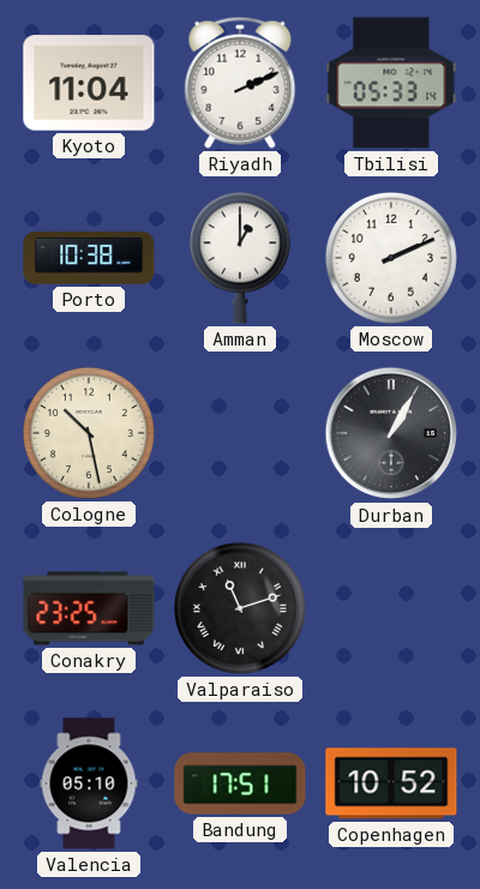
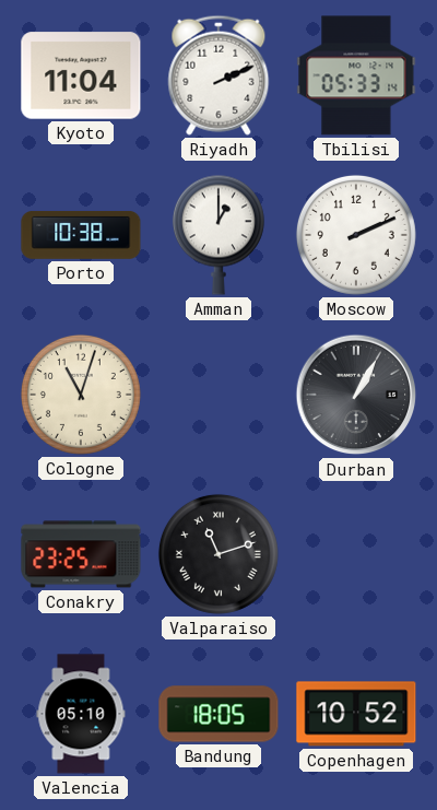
Cologne: 10:28 -> 11:03 (81, 395)
Bandung: 17:51 -> 18:05 (218, 714)
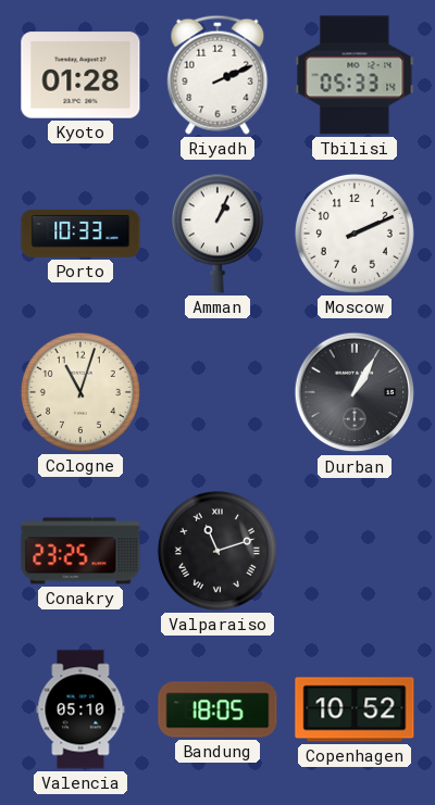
Kyoto: 11:04 -> 01:28 (80, 75)
Porto: 10:38 -> 10:33 (80, 234)
Amman: 1:00 -> 1:04 (217, 234)
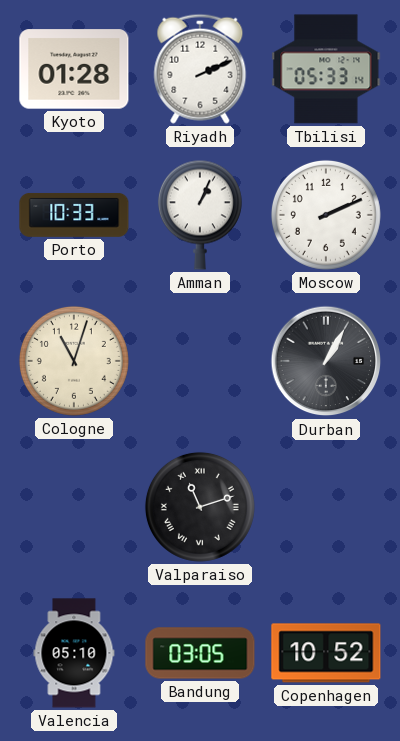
Conakry: 23:25 -> none (80, 551)
Bandung: 18:05 -> 03:05 (200, 653)
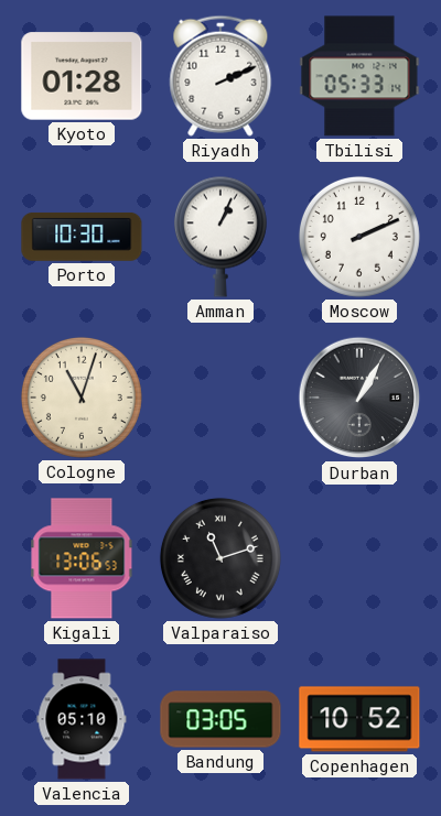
Porto: 10:33 -> 10:30 (82, 237)
Kigali: none -> 13:06 (82, 558)
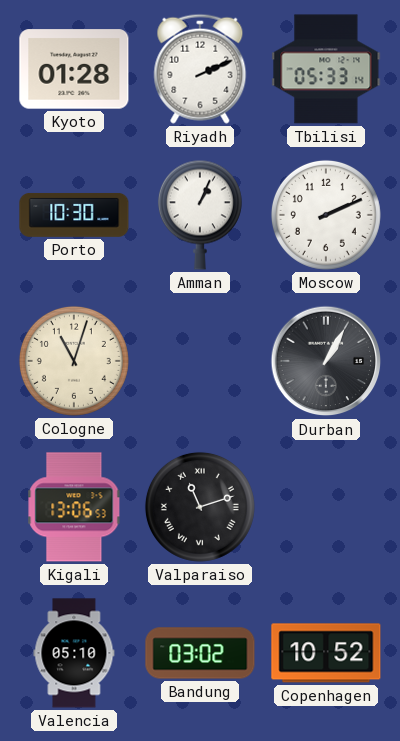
Bandung: 03:05 -> 03:02 (200, 653)
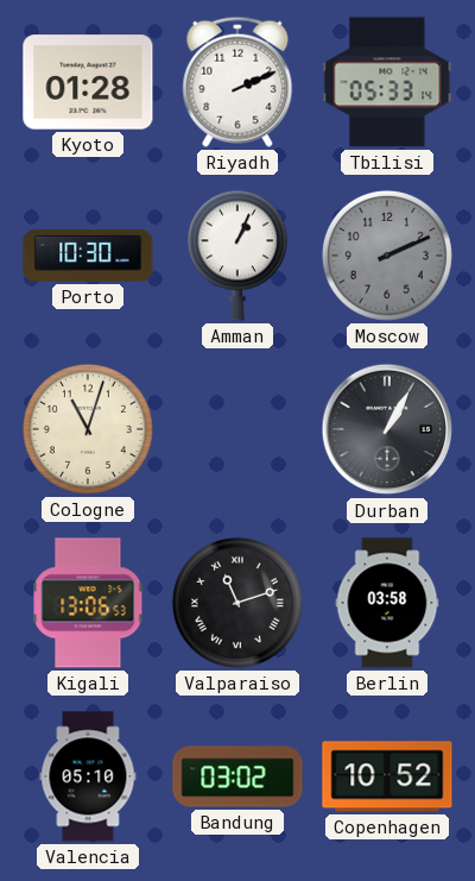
Moscow dial: white -> grey (387, 256)
Berlin: none -> 03:58 (387, 603)
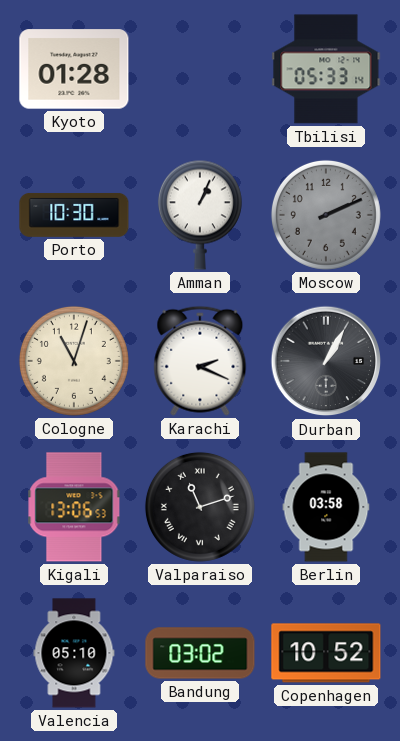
Riyadh: 2:11 -> none (237, 82)
Karachi: none -> 2:19 (200, 361)
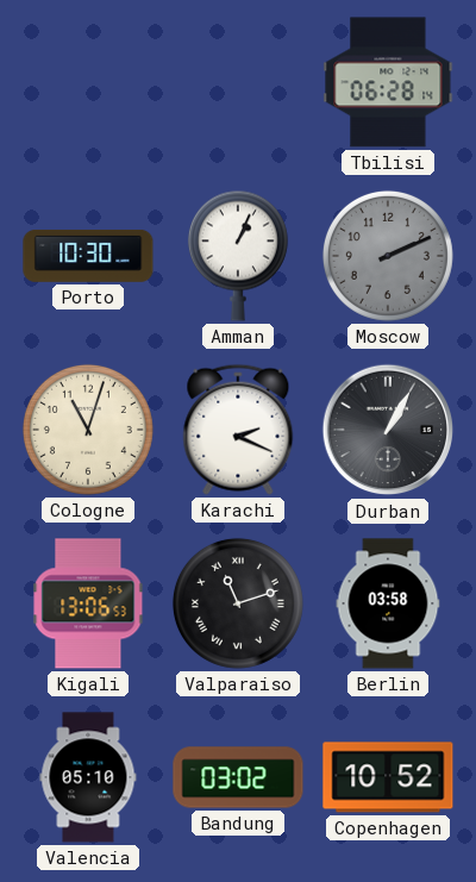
Kyoto: 01:28 -> none (74, 69)
Tbilisi: 05:33 -> 06:28 (388, 82)
